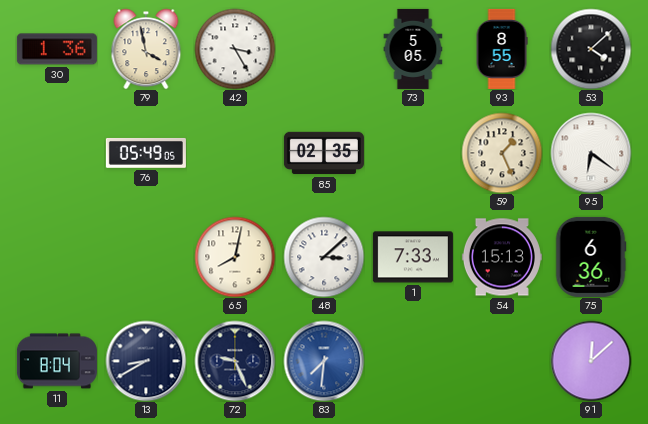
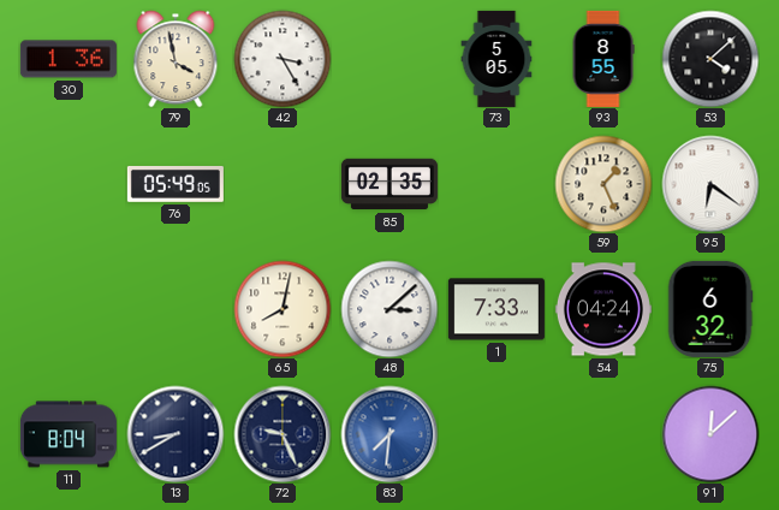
54: 15:13 -> 04:24 (603, 309)
75: 6:36 -> 6:32 (710, 309)
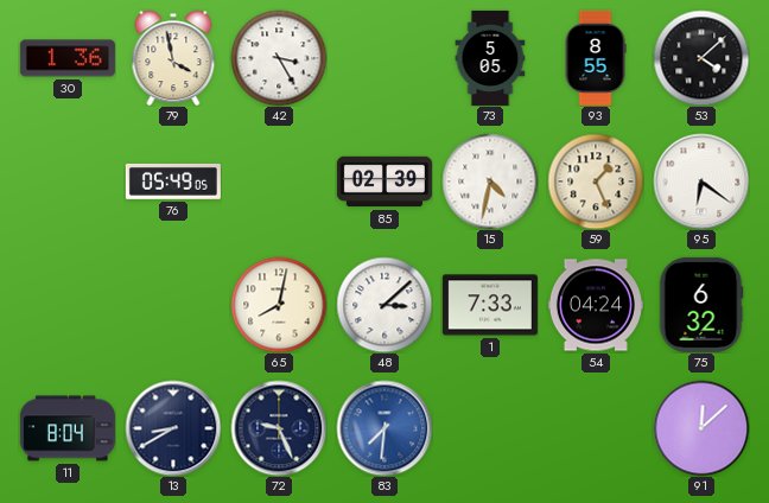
85: 02:35 -> 02:39 (384, 182)
15: none -> 4:32 (490, 182)
